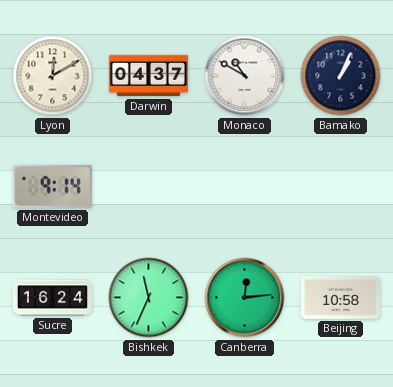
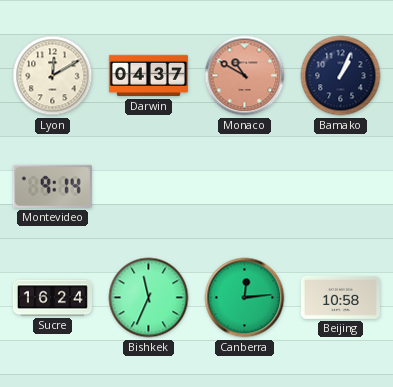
Monaco dial: white -> salmon (245, 76)
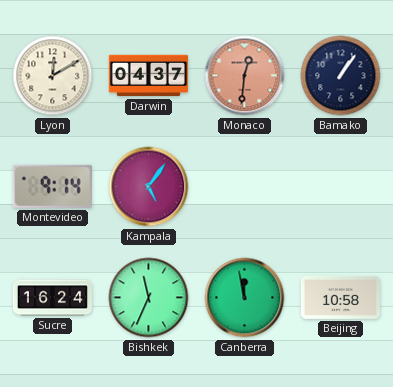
Monaco: 10:50 -> 12:31 (245, 76)
Bamako: 1:04 -> 1:06 (341, 76)
Kampala: none -> 5:06 (149, 187)
Canberra: 12:14 -> 11:58 (245, 298)
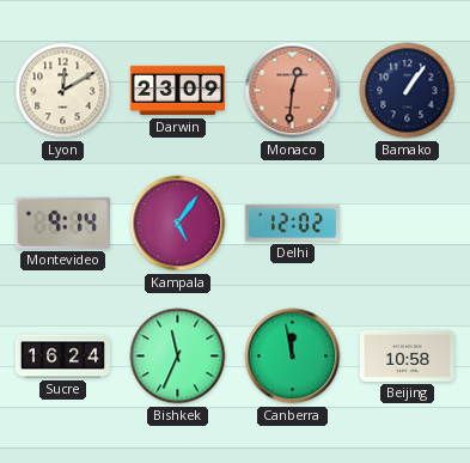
Darwin: 04:37 -> 23:09 (177, 91)
Delhi: none -> 12:02 (292, 224)
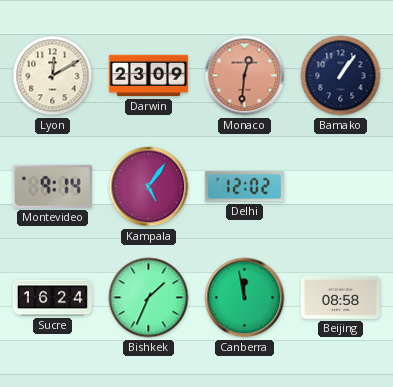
Bishkek: 11:34 -> 1:34 (149, 298)
Beijing: 10:58 -> 08:58 (340, 297)
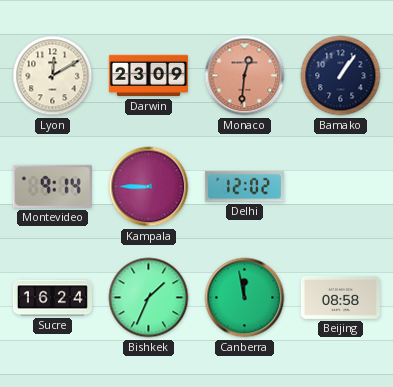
Kampala: 5:06 -> 8:45 (149, 187)
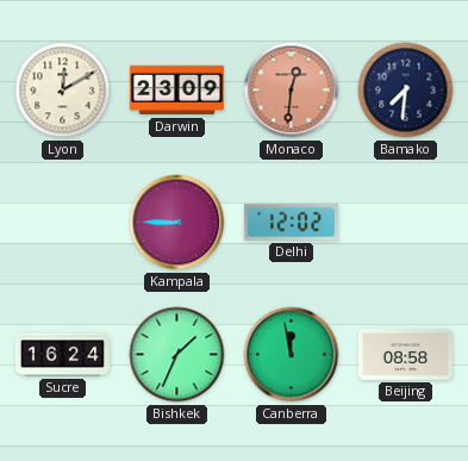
Bamako: 1:06 -> 7:31 (406, 91)
Montevideo: 9:14 -> none (52, 186)
